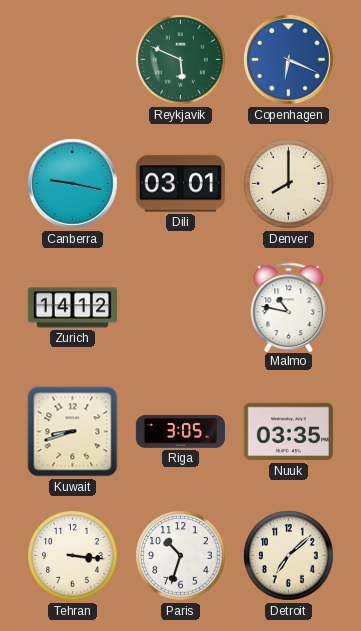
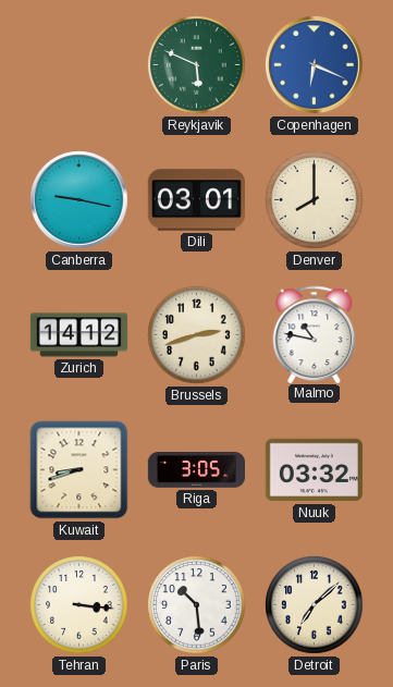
Brussels: none -> 2:42 (197, 335)
Nuuk: 03:35 -> 03:32 (314, 470)
Paris: 10:33 -> 10:29 (197, 605)
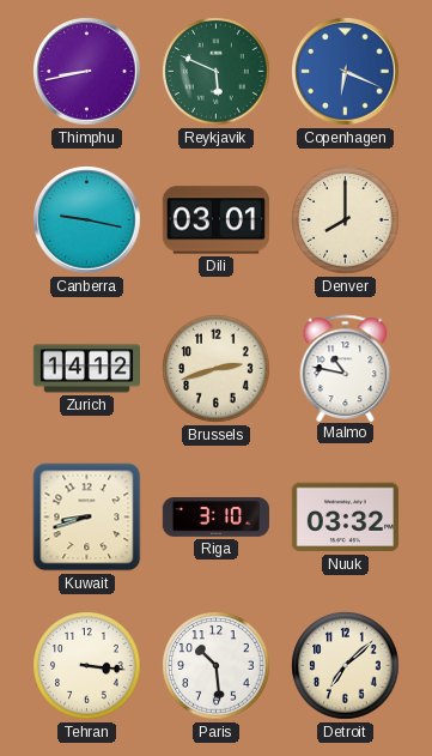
Thimphu: none -> 8:43 (87, 72)
Riga: 3:05 -> 3:10 (215, 518)
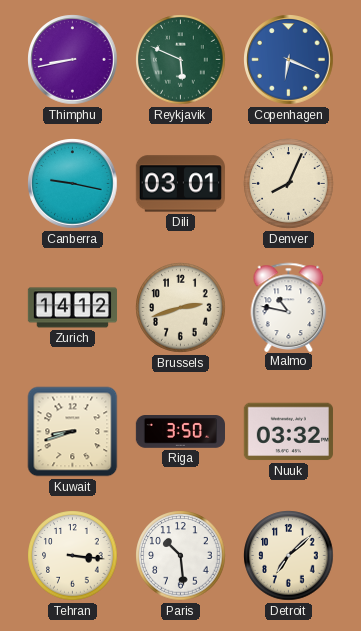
Denver: 8:00 -> 8:04 (289, 184)
Riga: 3:10 -> 3:50 (180, 432)
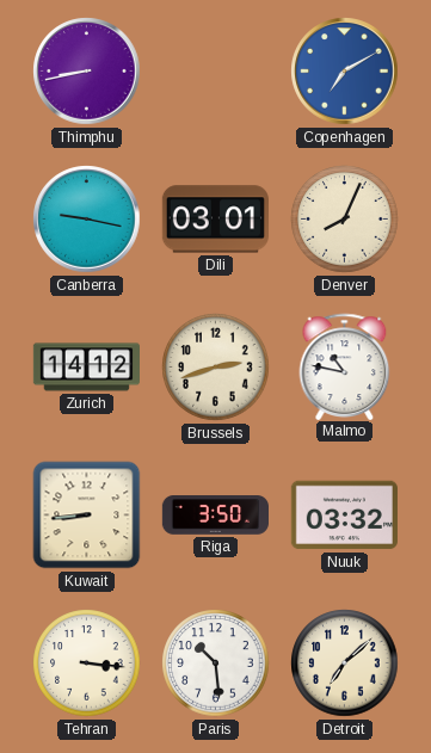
Reykjavik: 5:49 -> none (181, 60)
Copenhagen: 6:19 -> 7:10 (345, 72)
Kuwait: 8:42 -> 8:44 (87, 516)
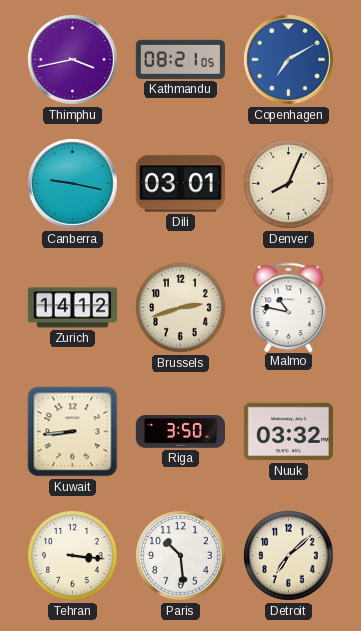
Thimphu: 8:43 -> 3:43 (73, 60)
Kathmandu: none -> 08:21 (180, 59)
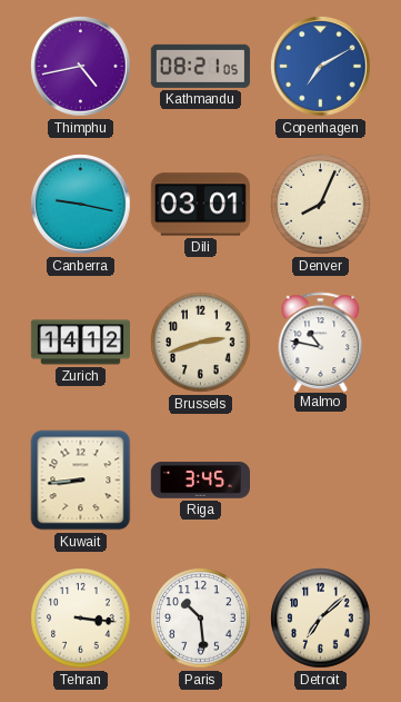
Thimphu: 3:43 -> 4:43 (81, 67)
Riga: 3:50 -> 3:45 (200, 481)
Nuuk: 03:32 -> none (288, 432)
